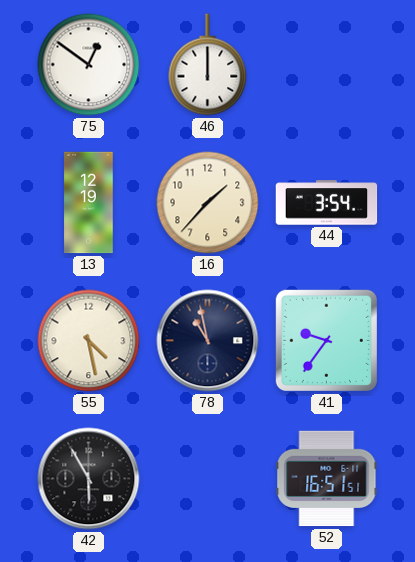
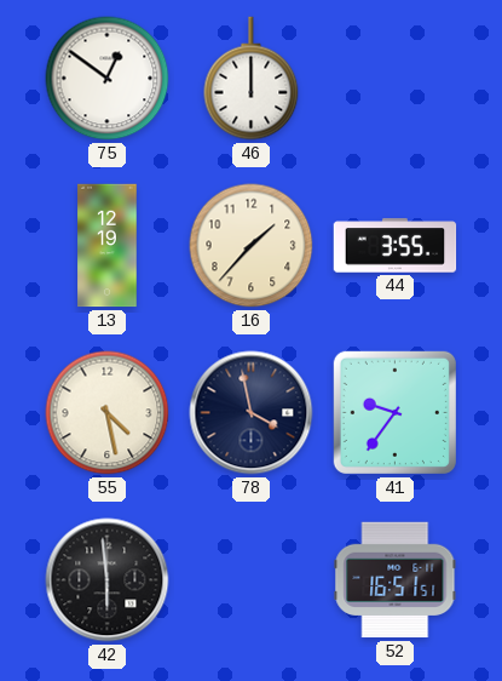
44: 3:54 -> 3:55 (396, 246)
78: 10:58 -> 3:58 (252, 413)
42: 5:55 -> 5:59 (108, 580)
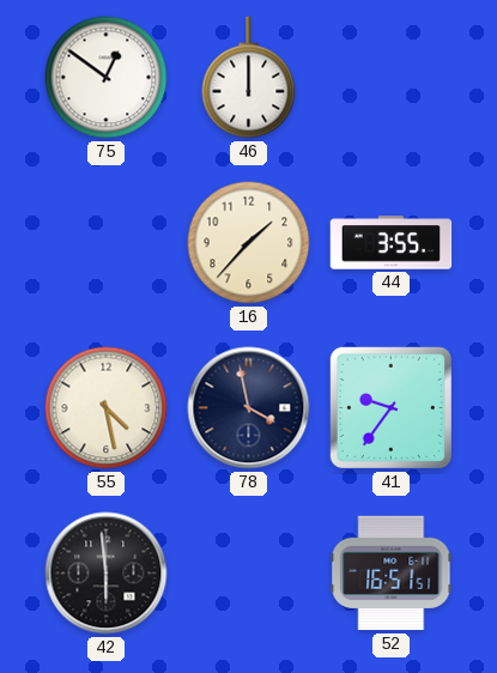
13: 12:19 -> none (108, 246)
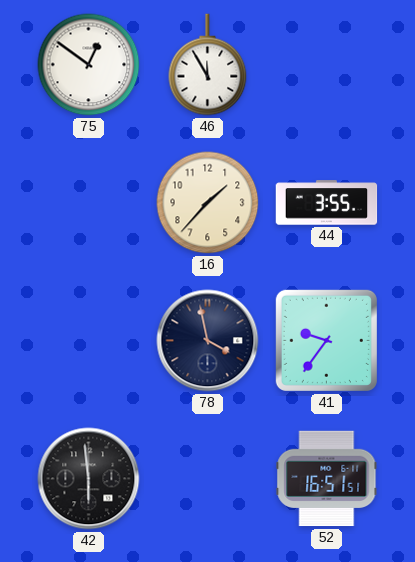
46: 12:00 -> 11:55 (208, 65)
55: 4:28 -> none (107, 408)
